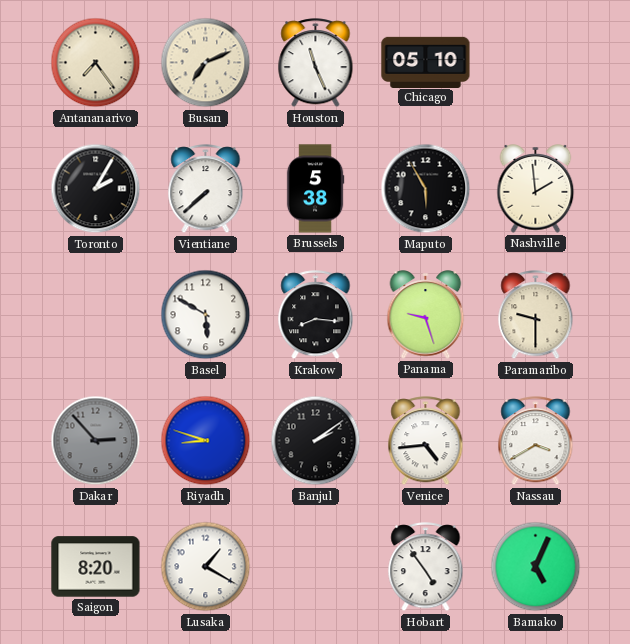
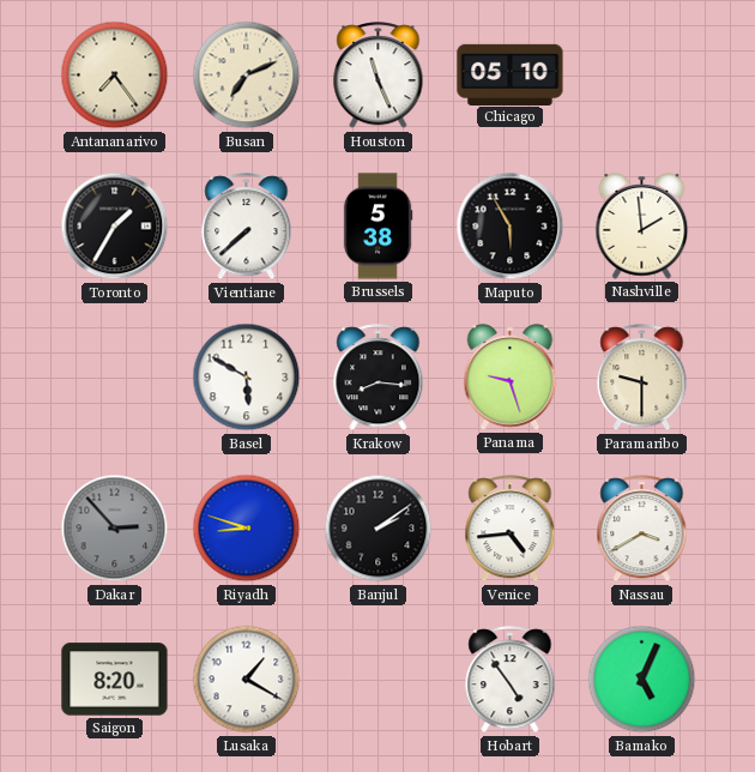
Toronto: 2:05 -> 1:35 (115, 227)
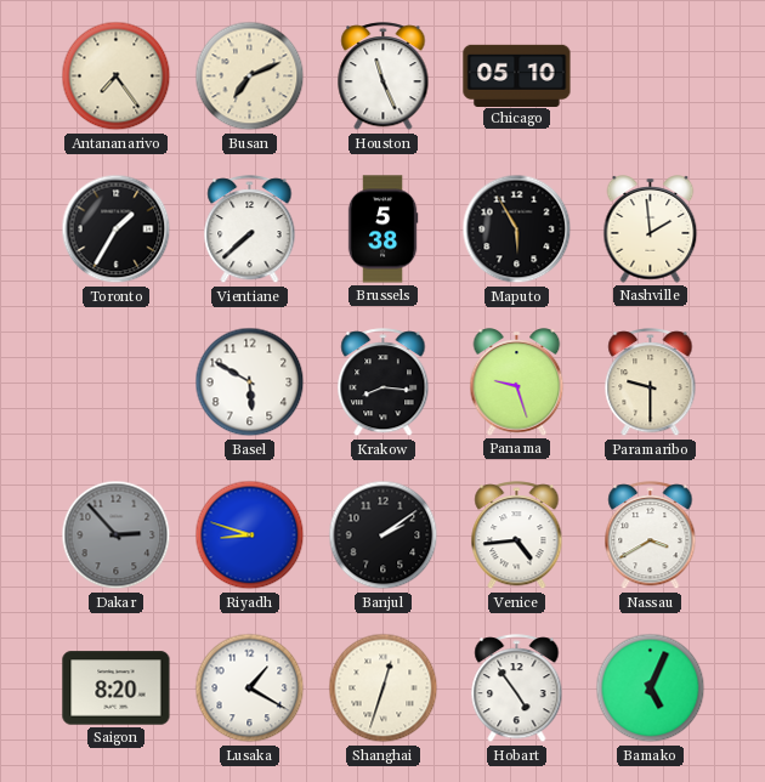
Shanghai: none -> 12:33 (384, 688)
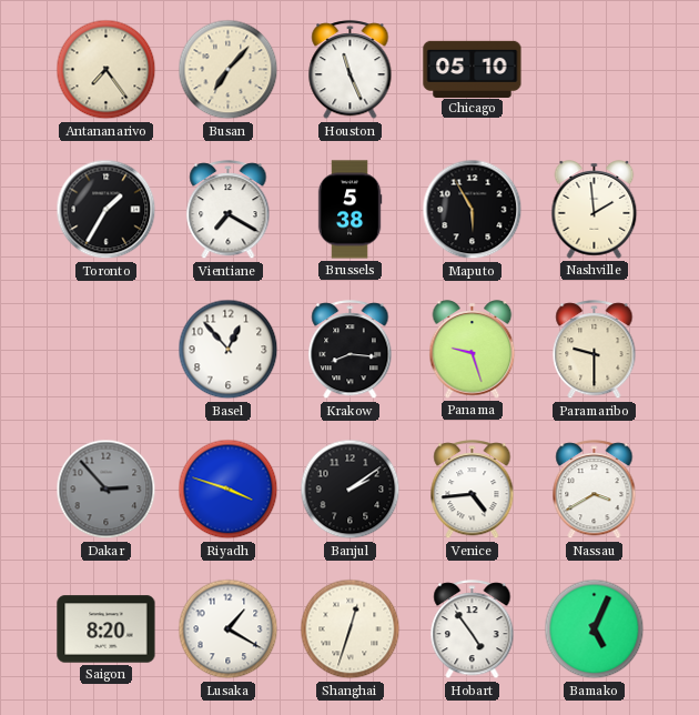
Busan: 7:11 -> 7:07 (229, 70)
Vientiane: 7:38 -> 7:20 (229, 210)
Basel: 5:50 -> 12:53 (229, 350)
Riyadh: 8:48 -> 3:48 (229, 490)
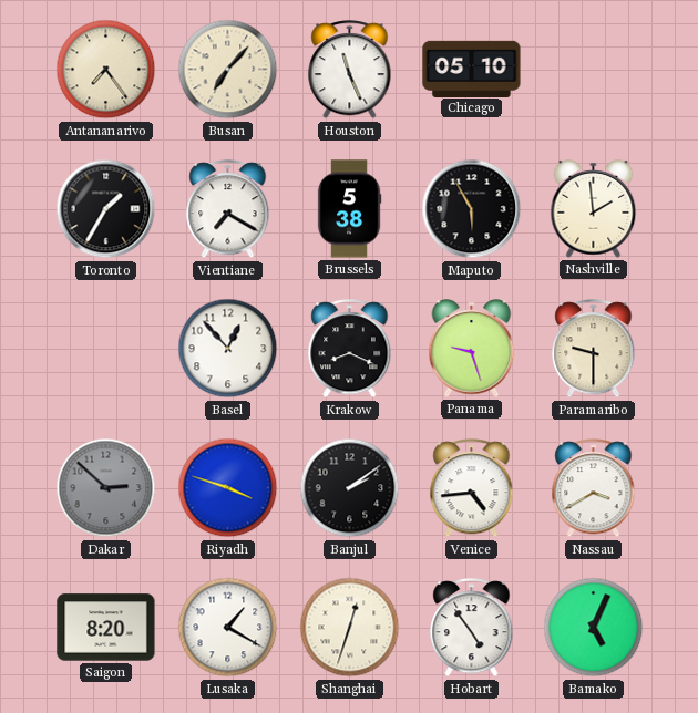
Krakow: 8:16 -> 8:19 (350, 349)
Dakar: 2:53 -> 2:52 (106, 488)
